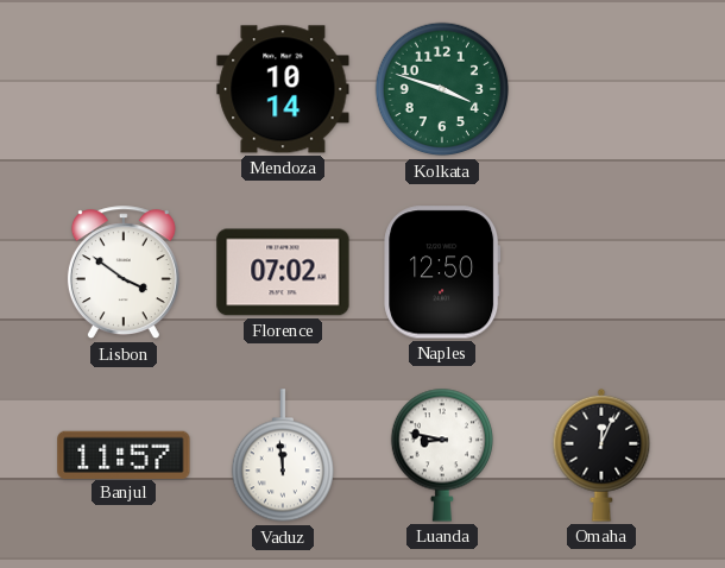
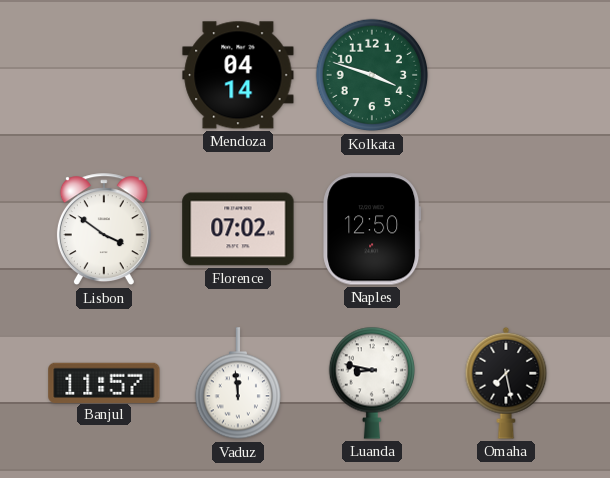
Mendoza: 10:14 -> 04:14 (238, 75)
Omaha: 12:04 -> 7:28 (506, 383)
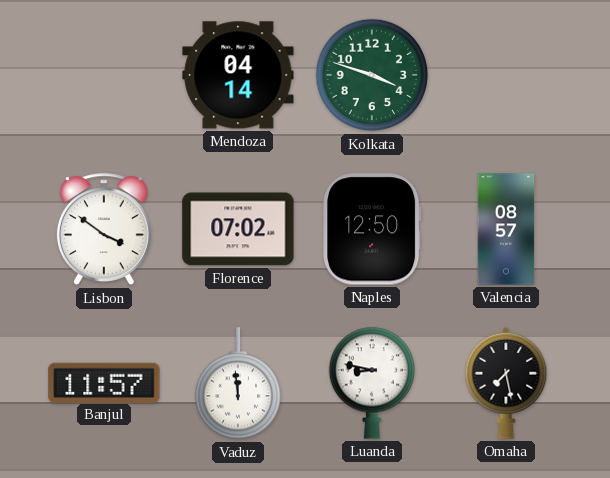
Valencia: none -> 08:57 (506, 229)
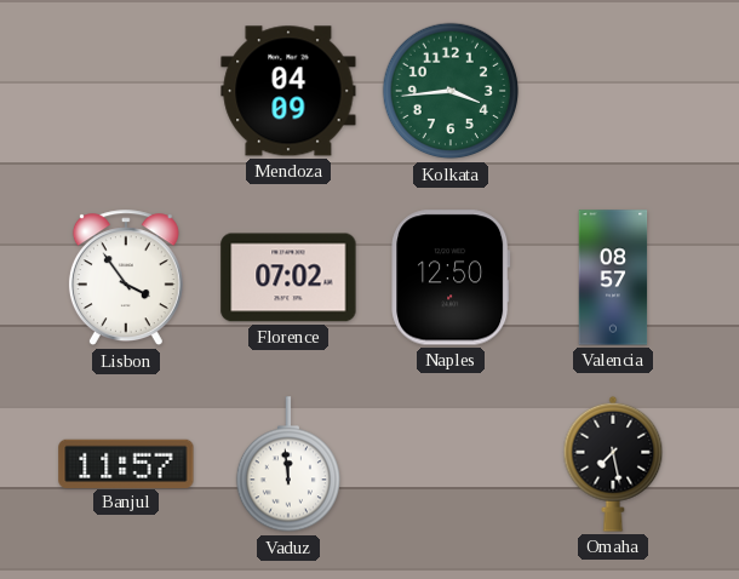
Mendoza: 04:14 -> 04:09 (288, 91)
Kolkata: 3:48 -> 3:44 (451, 91)
Lisbon: 3:51 -> 3:54 (126, 279)
Luanda: 8:47 -> none (371, 383)
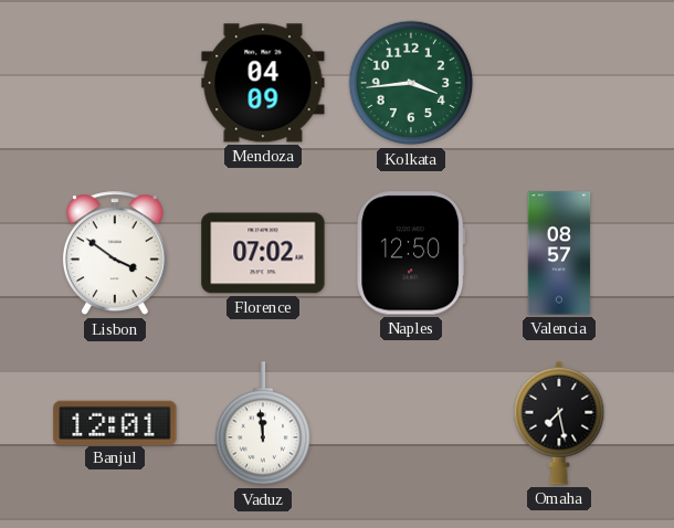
Lisbon: 3:54 -> 3:51 (115, 254)
Banjul: 11:57 -> 12:01 (115, 422)
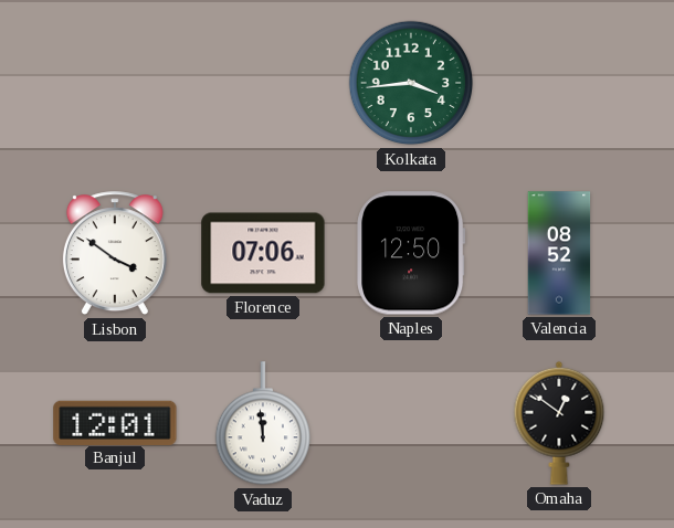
Mendoza: 04:09 -> none (263, 83)
Florence: 07:02 -> 07:06 (263, 253)
Valencia: 08:57 -> 08:52 (559, 253)
Omaha: 7:28 -> 12:51 (559, 423)
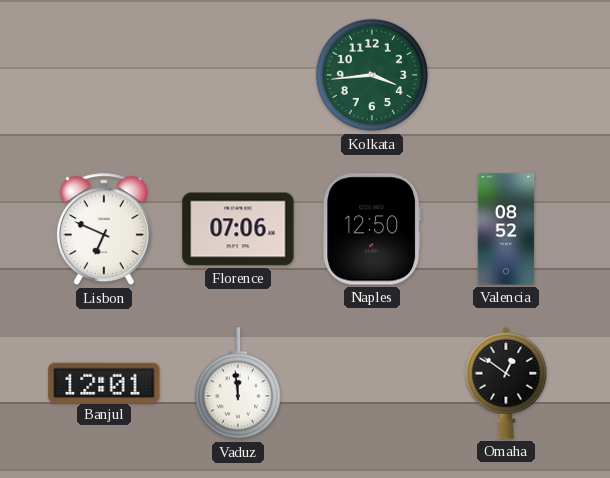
Lisbon: 3:51 -> 6:49 (104, 230)
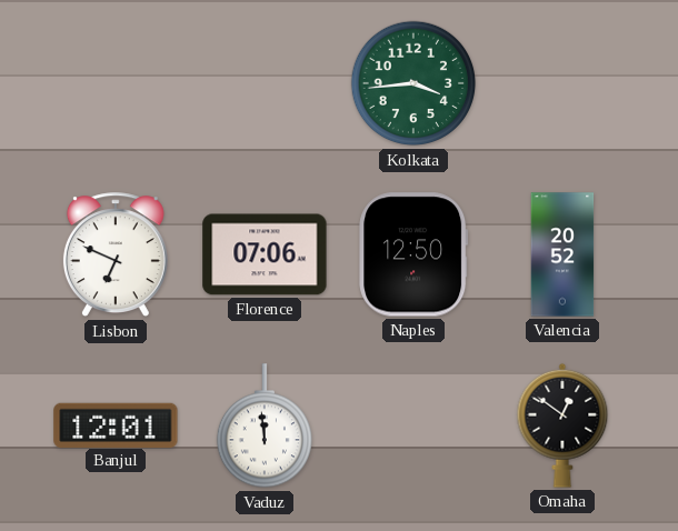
Valencia: 08:52 -> 20:52 (562, 254)
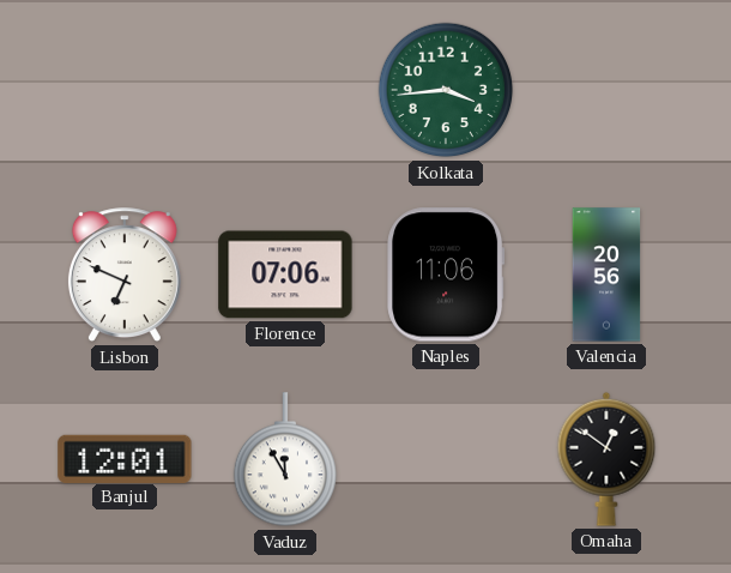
Naples: 12:50 -> 11:06 (446, 275)
Valencia: 20:52 -> 20:56 (606, 275)
Vaduz: 11:59 -> 11:55 (284, 460)
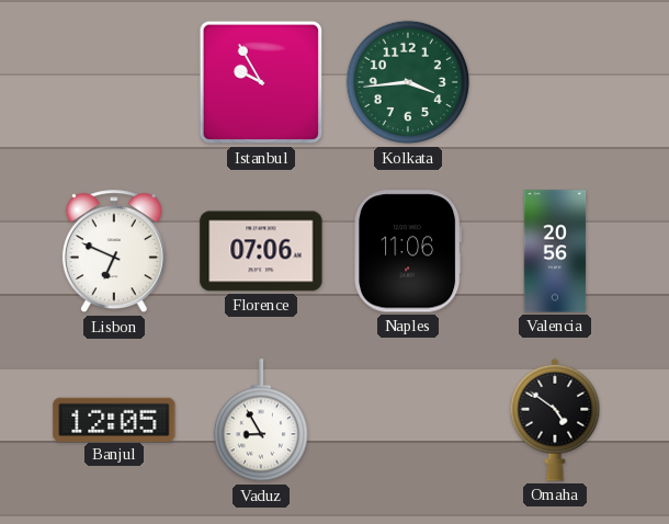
Istanbul: none -> 9:55 (261, 82)
Banjul: 12:01 -> 12:05 (114, 419)
Vaduz: 11:55 -> 8:55 (260, 421)
Omaha: 12:51 -> 4:51 (555, 420)
